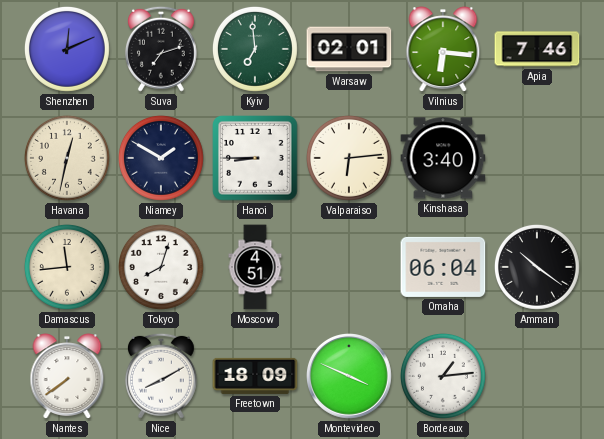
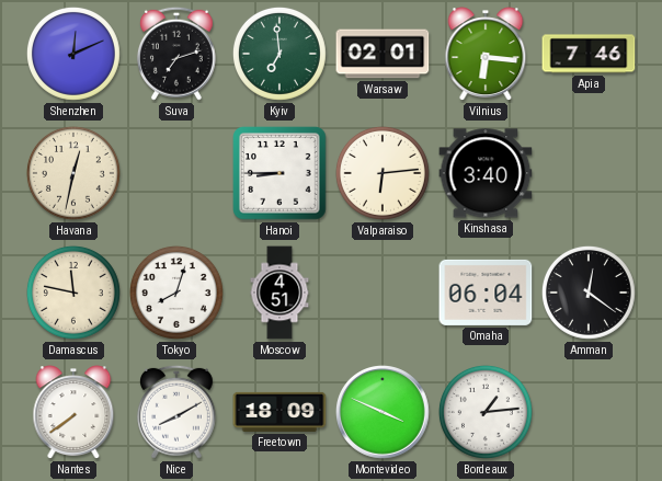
Niamey: 1:50 -> none (161, 158)
Damascus: 11:44 -> 11:47 (73, 293)
Amman: 10:21 -> 12:21 (589, 293)
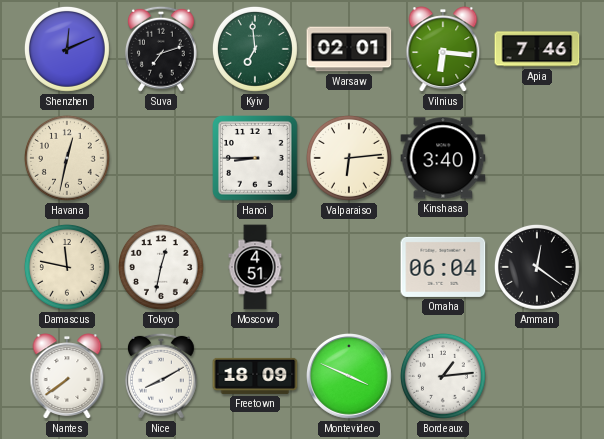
Tokyo: 8:03 -> 12:32 (161, 267)
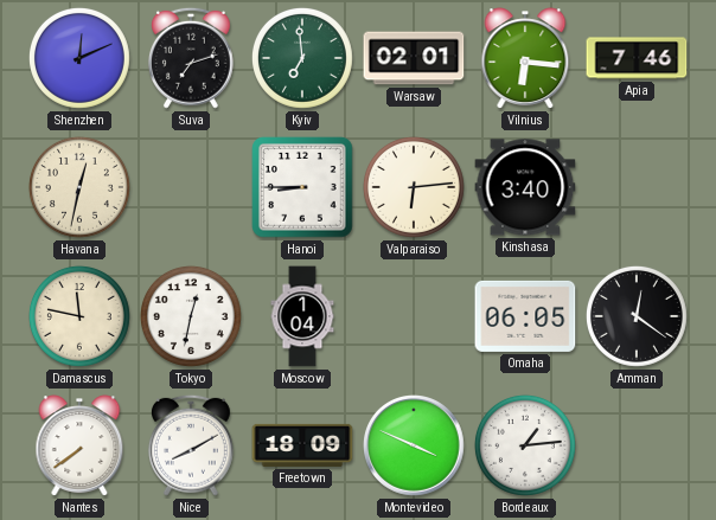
Moscow: 4:51 -> 1:04 (302, 316)
Omaha: 06:04 -> 06:05 (525, 316)
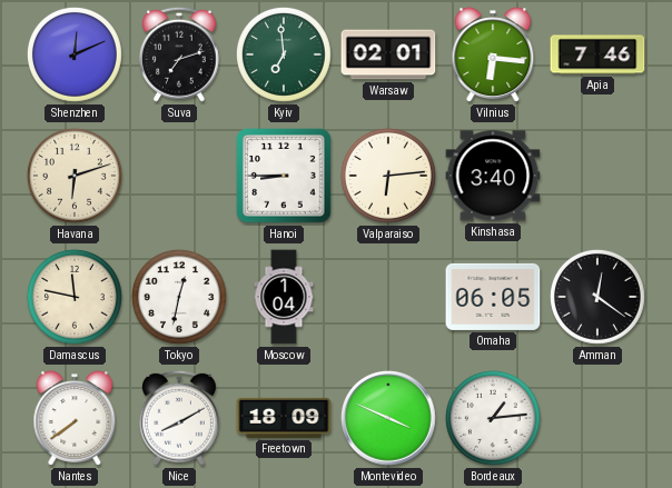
Havana: 12:32 -> 6:12 (75, 176)
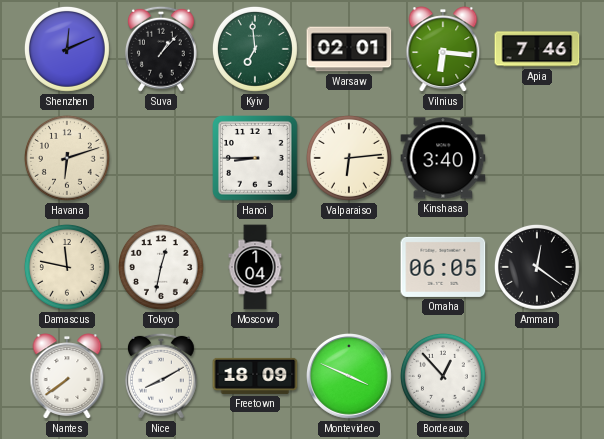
Suva: 7:12 -> 1:07 (161, 49)
Bordeaux: 1:14 -> 12:53 (443, 376)
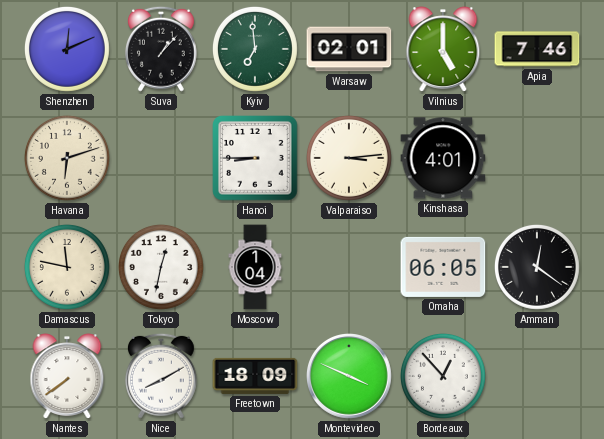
Vilnius: 6:16 -> 5:00 (443, 49)
Valparaiso: 6:14 -> 3:14 (349, 158)
Kinshasa: 3:40 -> 4:01 (443, 158)
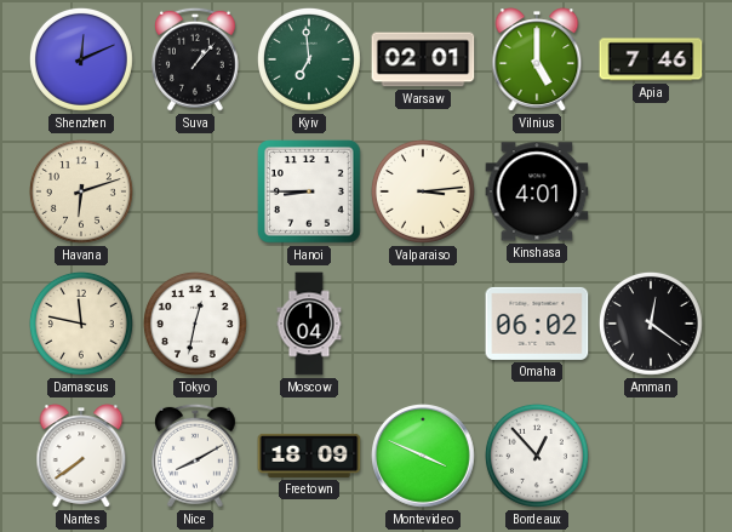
Omaha: 06:05 -> 06:02 (537, 324)
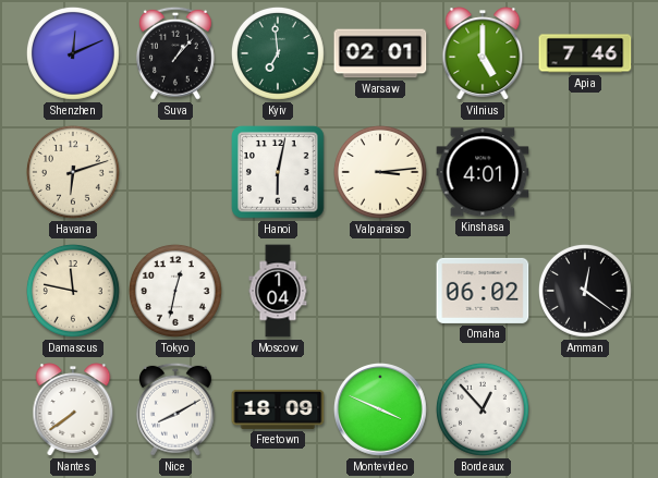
Hanoi: 8:45 -> 6:02 (278, 172)
